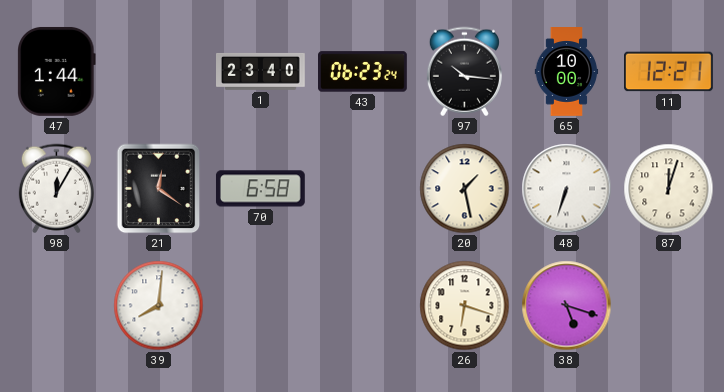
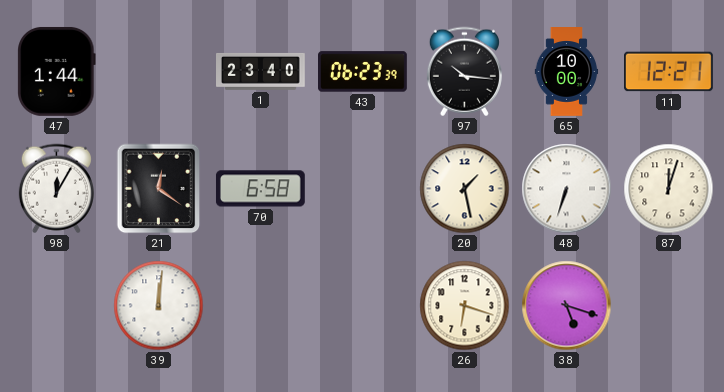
43: 06:23:24 -> 06:23:39 (363, 72)
39: 8:01 -> 12:01 (159, 306)
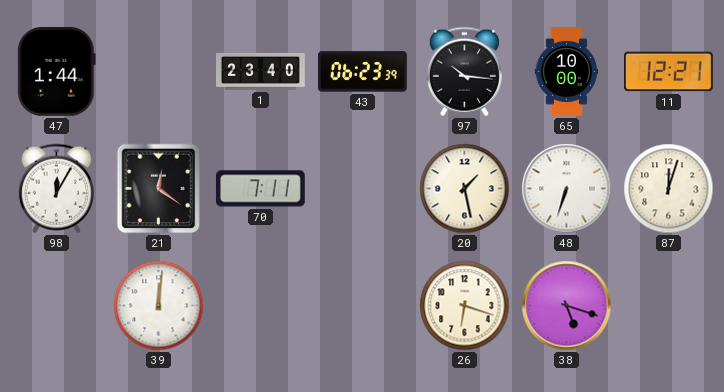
70: 6:58 -> 7:11 (260, 189)
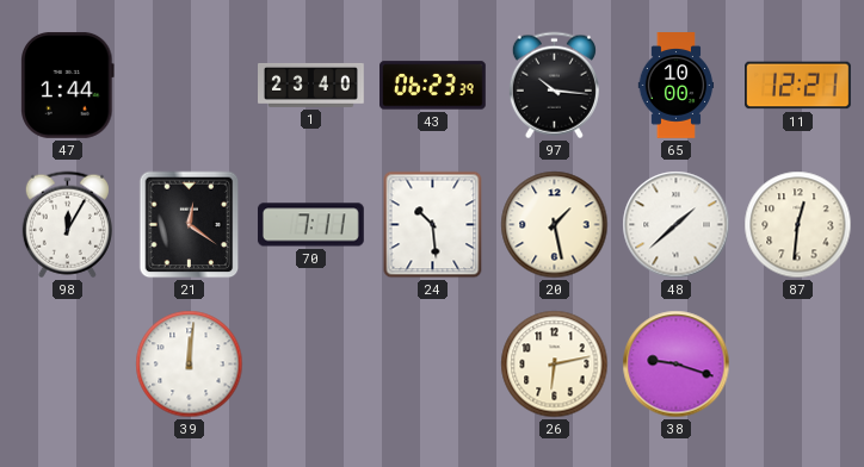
24: none -> 10:29 (433, 225)
48: 6:33 -> 1:38 (677, 225)
87: 12:03 -> 12:31 (798, 225)
26: 6:18 -> 6:13 (555, 365)
38: 5:18 -> 9:18 (677, 365)
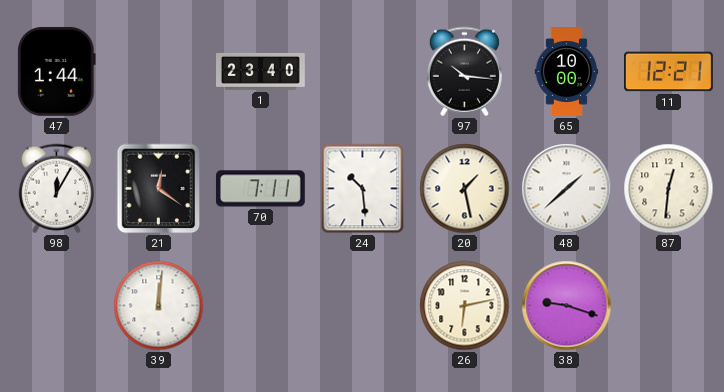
43: 06:23 -> none (433, 86)
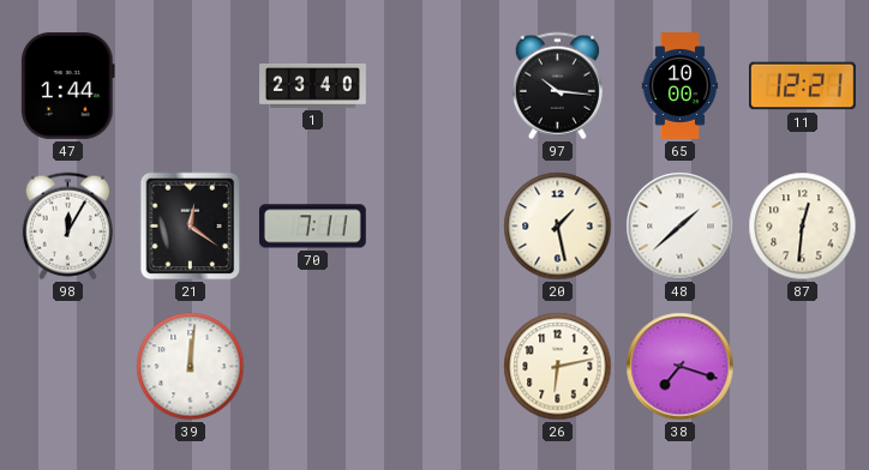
24: 10:29 -> none (363, 189)
38: 9:18 -> 7:18 (681, 367)
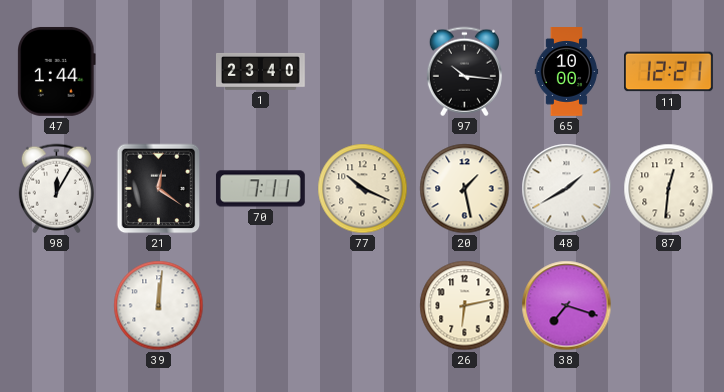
77: none -> 10:19 (363, 189)
48: 1:38 -> 1:40 (567, 189)
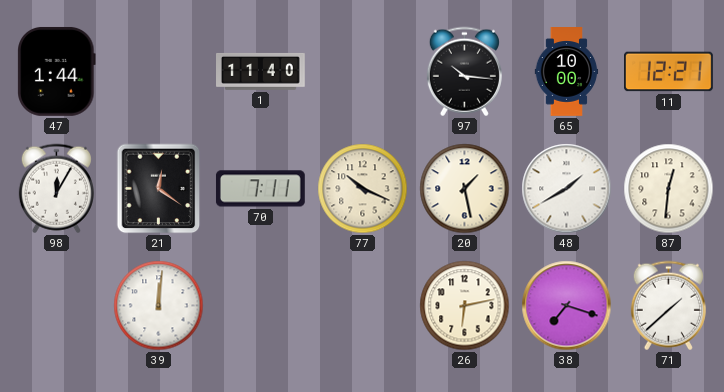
1: 23:40 -> 11:40 (261, 71)
71: none -> 1:38 (668, 306)
